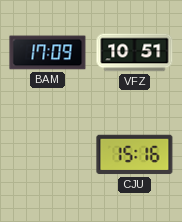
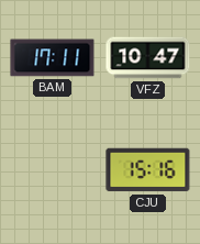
BAM: 17:09 -> 17:11 (53, 58)
VFZ: 10:51 -> 10:47 (148, 58)
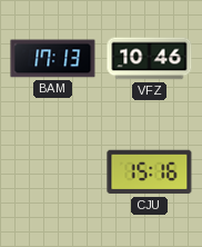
BAM: 17:11 -> 17:13 (53, 59)
VFZ: 10:47 -> 10:46 (150, 59)
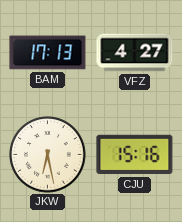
VFZ: 10:46 -> 4:27 (135, 53)
JKW: none -> 6:28 (48, 155)
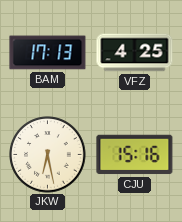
VFZ: 4:27 -> 4:25 (135, 53)
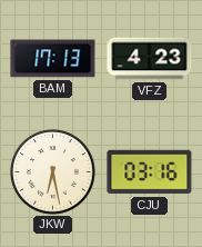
VFZ: 4:25 -> 4:23 (150, 59)
CJU: 15:16 -> 03:16 (150, 172)
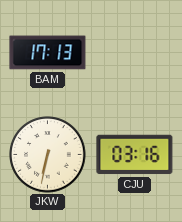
VFZ: 4:23 -> none (150, 59)
JKW: 6:28 -> 6:32 (48, 155)
